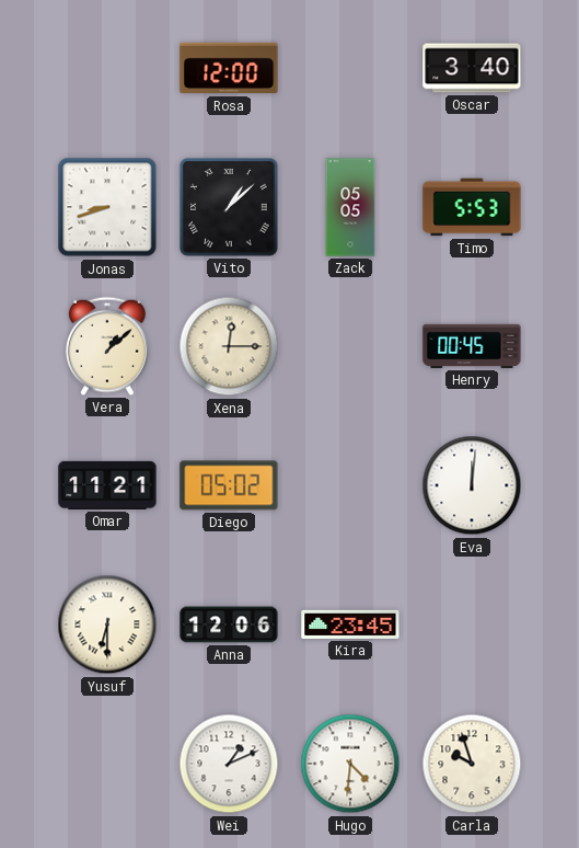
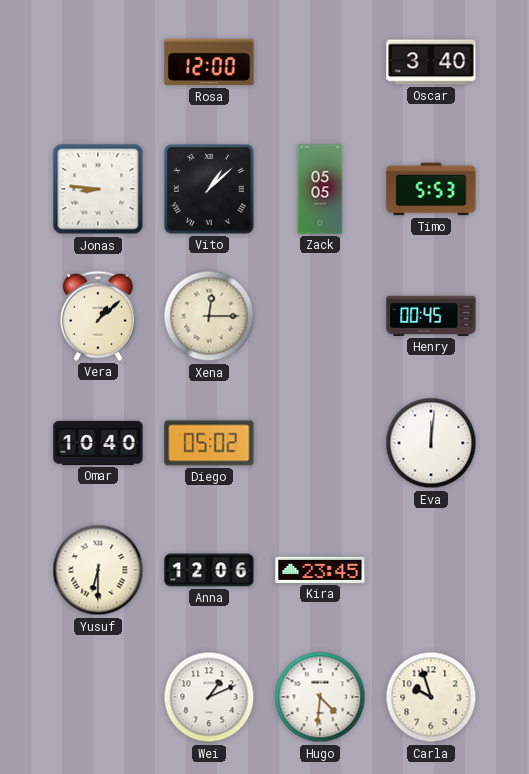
Jonas: 8:42 -> 8:46 (98, 189)
Omar: 11:21 -> 10:40 (98, 443)
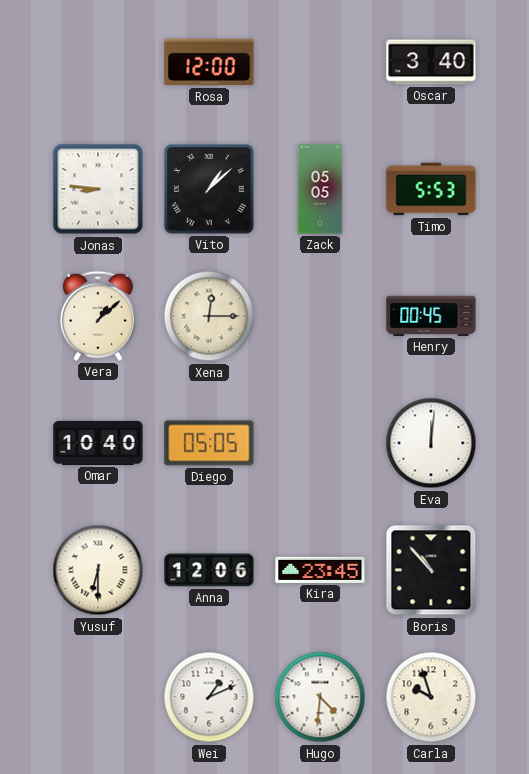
Diego: 05:02 -> 05:05 (209, 443)
Boris: none -> 10:53 (431, 570)
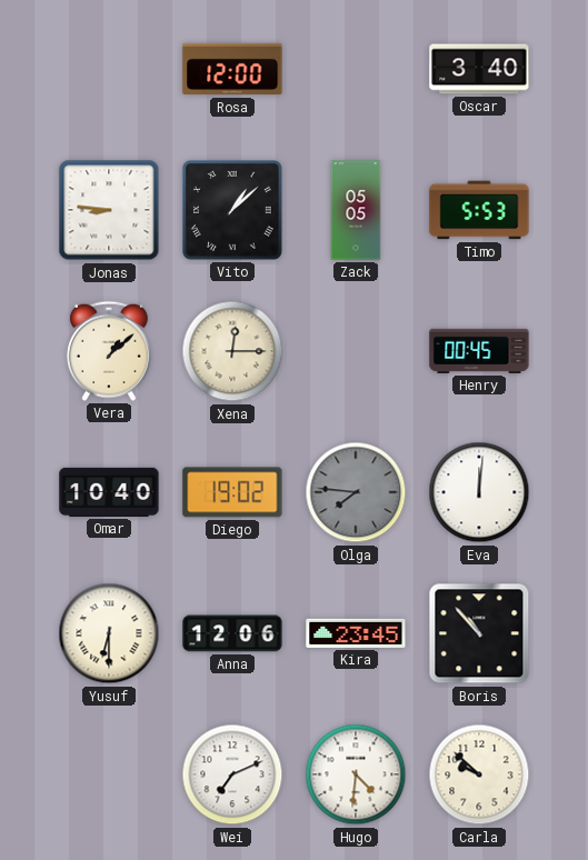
Diego: 05:05 -> 19:02 (232, 492)
Olga: none -> 7:46 (356, 492)
Wei: 1:11 -> 7:11 (232, 774)
Carla: 9:57 -> 9:52 (479, 774)
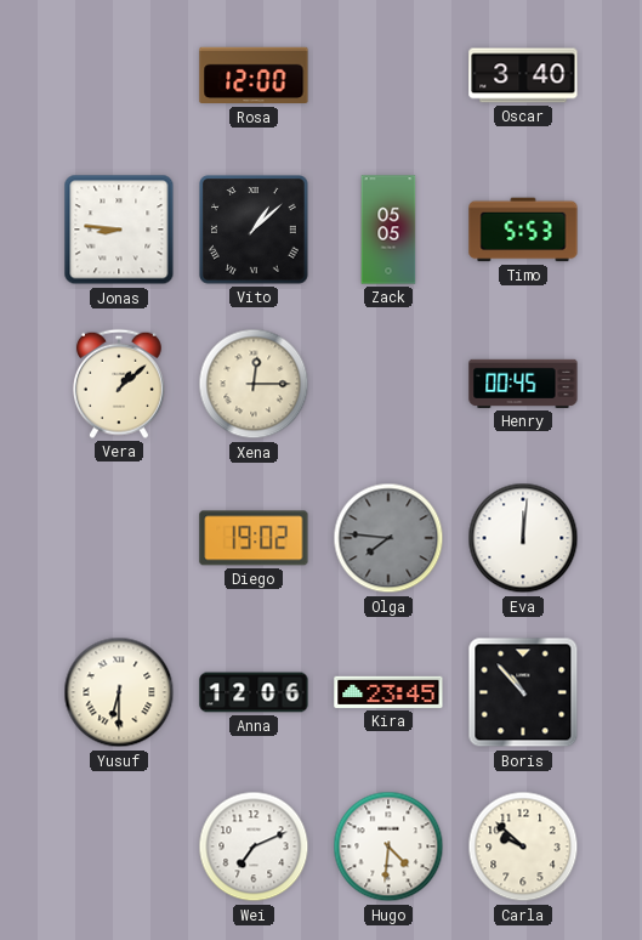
Omar: 10:40 -> none (109, 492)
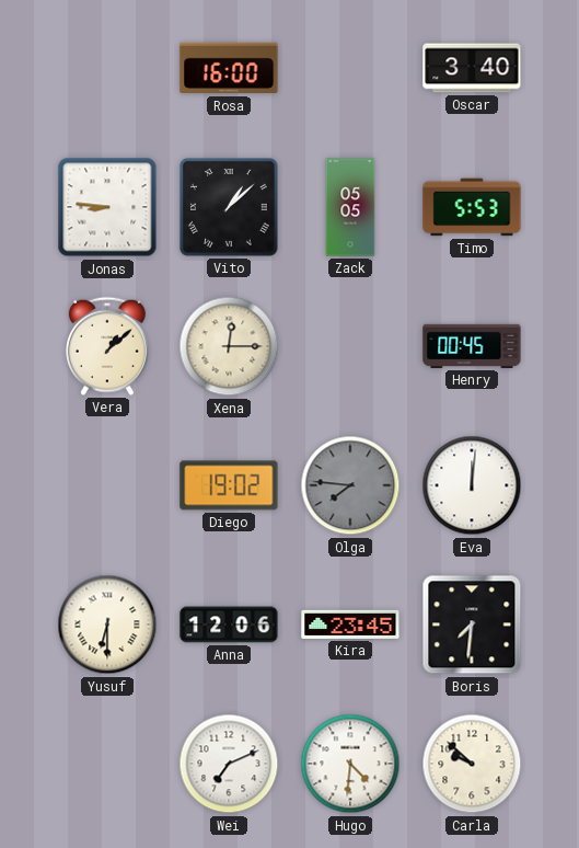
Rosa: 12:00 -> 16:00 (229, 68)
Boris: 10:53 -> 7:31 (472, 624)
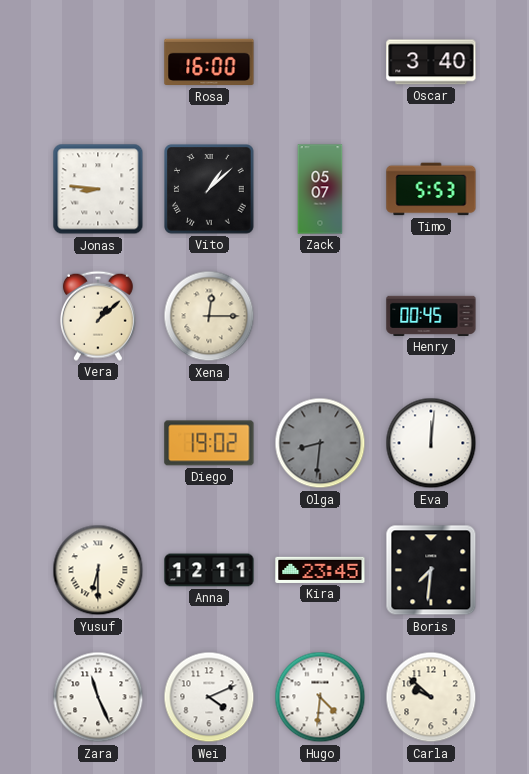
Zack: 05:05 -> 05:07 (320, 189)
Olga: 7:46 -> 8:31 (320, 443)
Anna: 12:06 -> 12:11 (209, 570)
Zara: none -> 11:26 (98, 697)
Wei: 7:11 -> 4:11 (209, 697)
